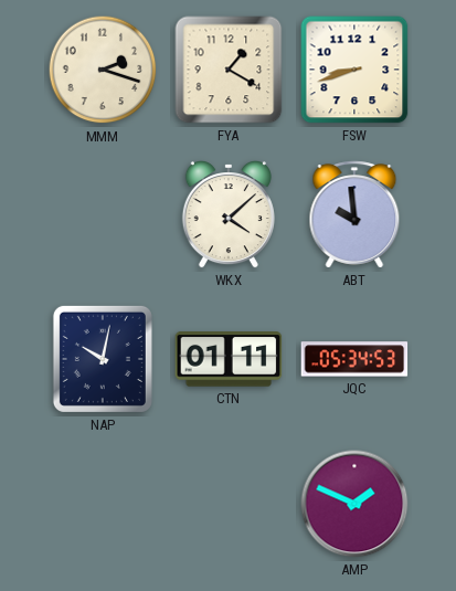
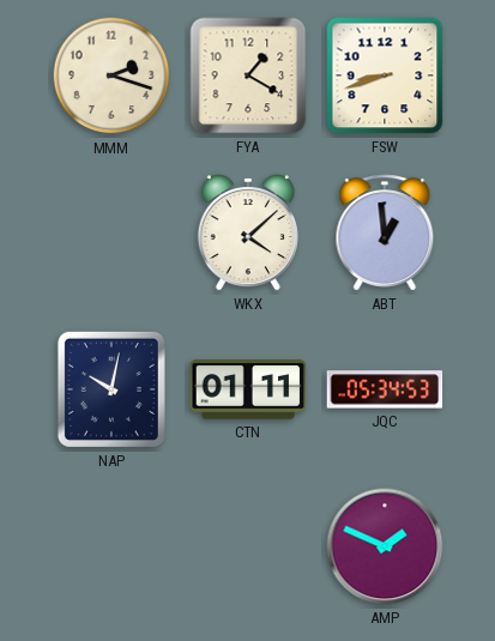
ABT: 9:59 -> 12:59 (385, 232)
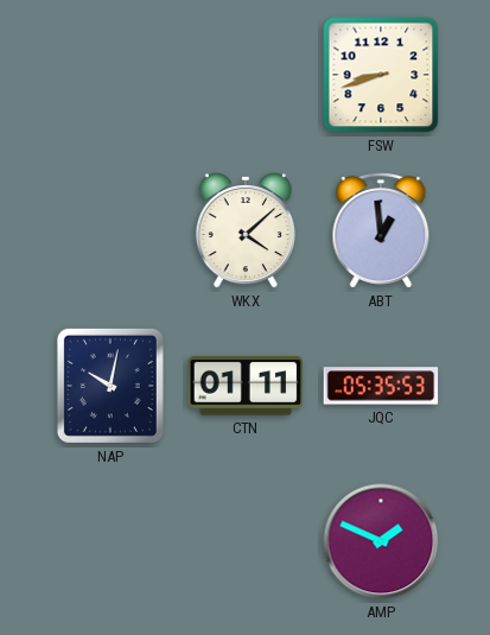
MMM: 2:18 -> none (111, 75)
FYA: 1:20 -> none (248, 75)
JQC: 05:34 -> 05:35 (381, 386)
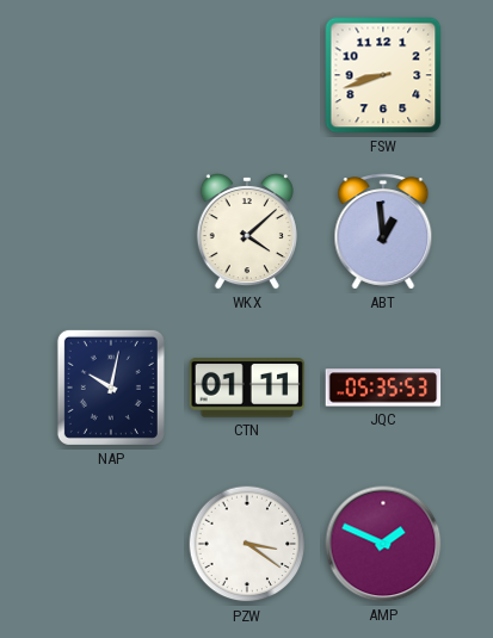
PZW: none -> 3:21 (247, 544)
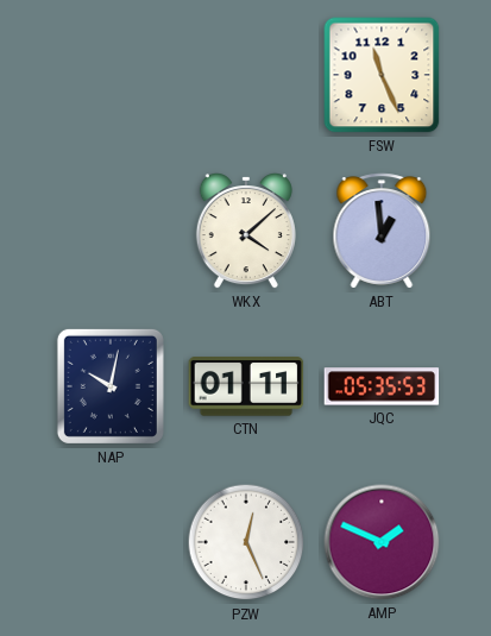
FSW: 8:42 -> 11:26 (382, 75)
PZW: 3:21 -> 12:26 (246, 542)
